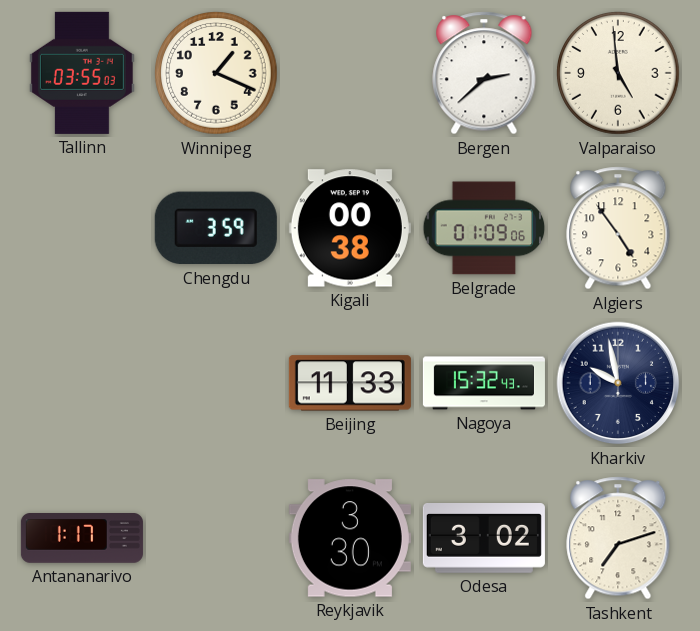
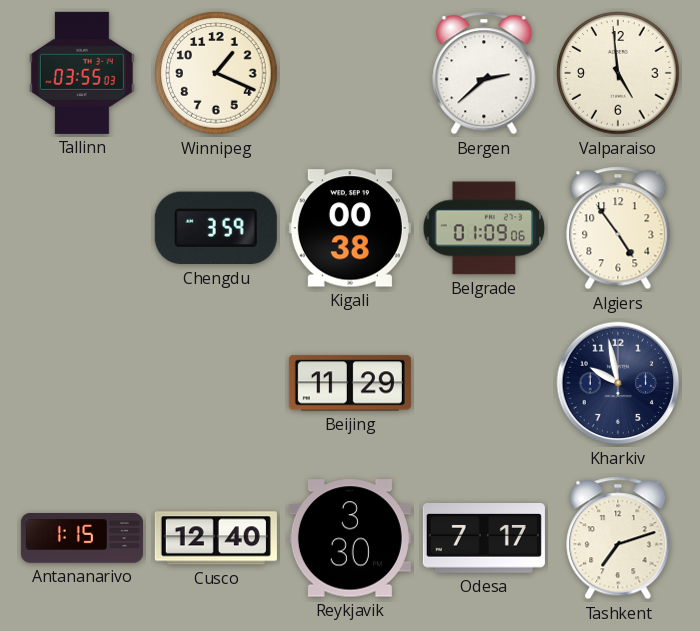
Beijing: 11:33 -> 11:29 (350, 383)
Nagoya: 15:32 -> none (484, 383)
Antananarivo: 1:17 -> 1:15 (82, 539)
Cusco: none -> 12:40 (216, 538)
Odesa: 3:02 -> 7:17 (484, 539)
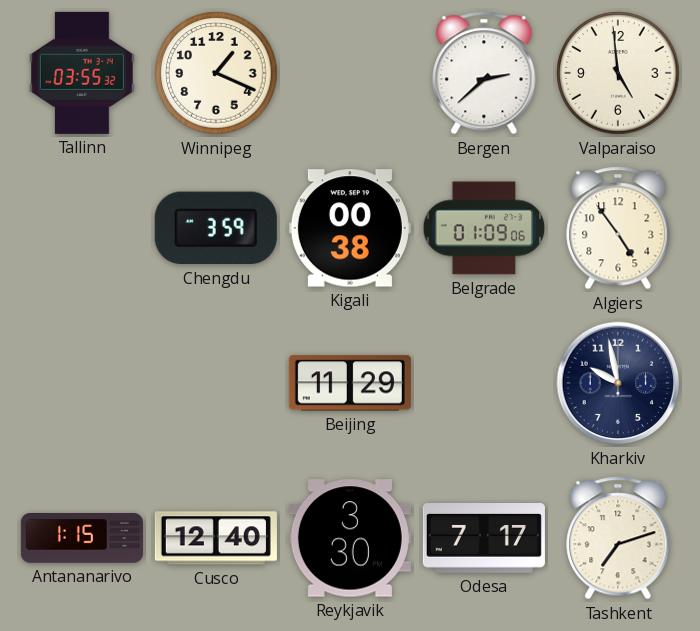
Tallinn: 03:55:03 -> 03:55:32 (82, 73)
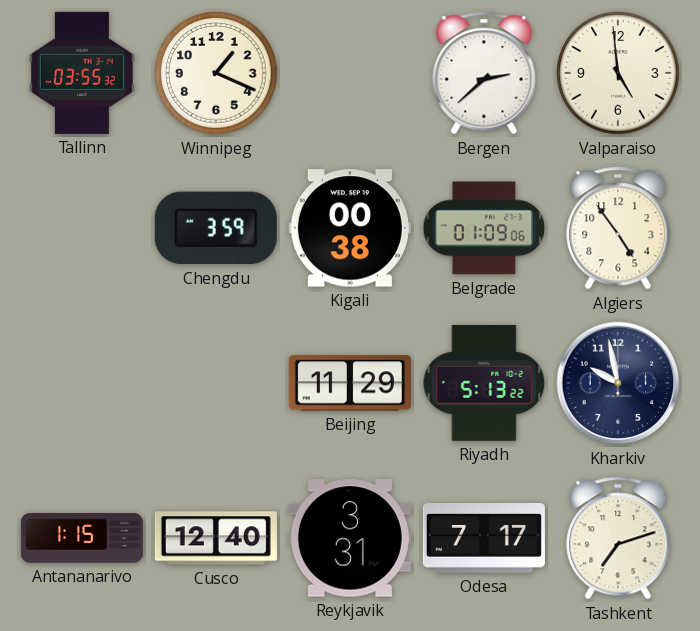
Riyadh: none -> 5:13 (484, 384)
Reykjavik: 3:30 -> 3:31 (350, 538)
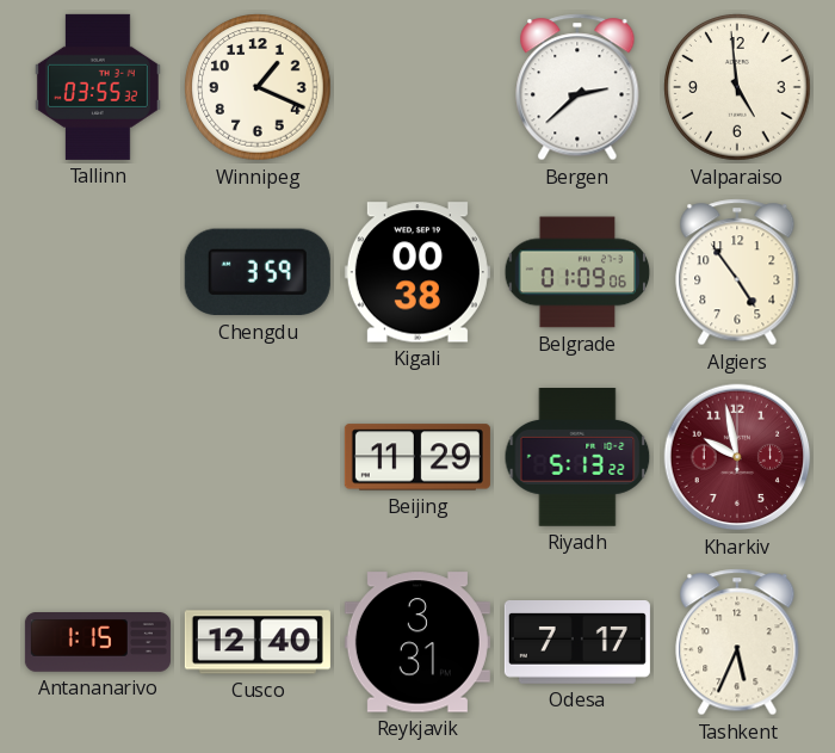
Kharkiv dial: navy -> burgundy (737, 457)
Tashkent: 7:12 -> 5:34 (737, 642)
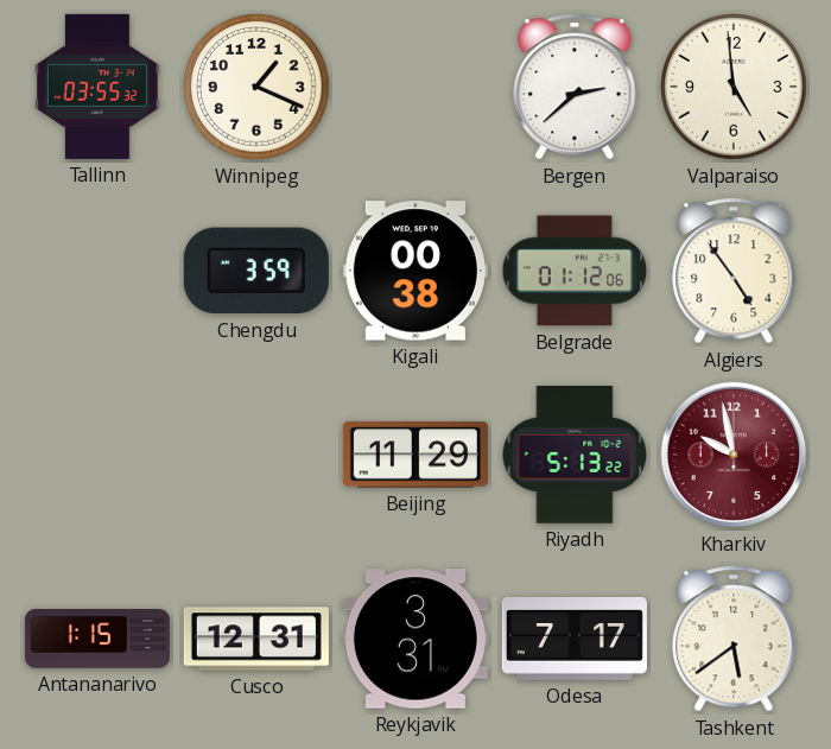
Belgrade: 01:09 -> 01:12 (575, 271)
Cusco: 12:40 -> 12:31 (256, 639)
Tashkent: 5:34 -> 5:39 (734, 639)
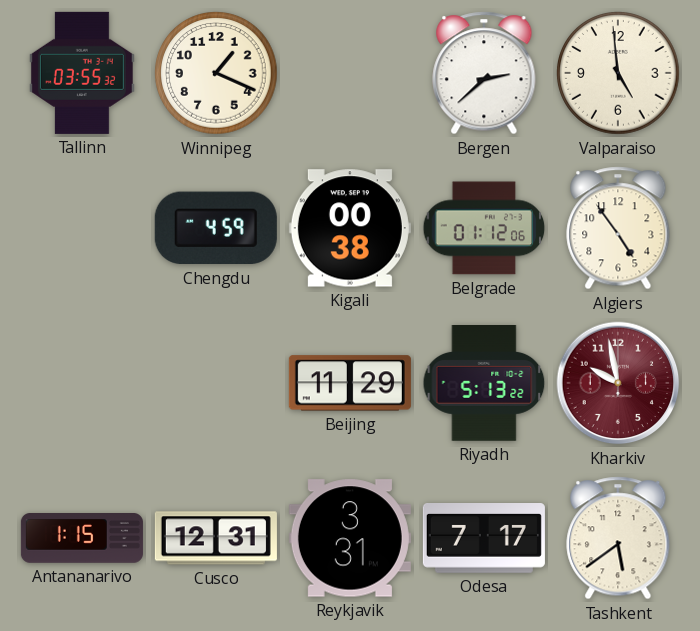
Chengdu: 3:59 -> 4:59 (216, 228)
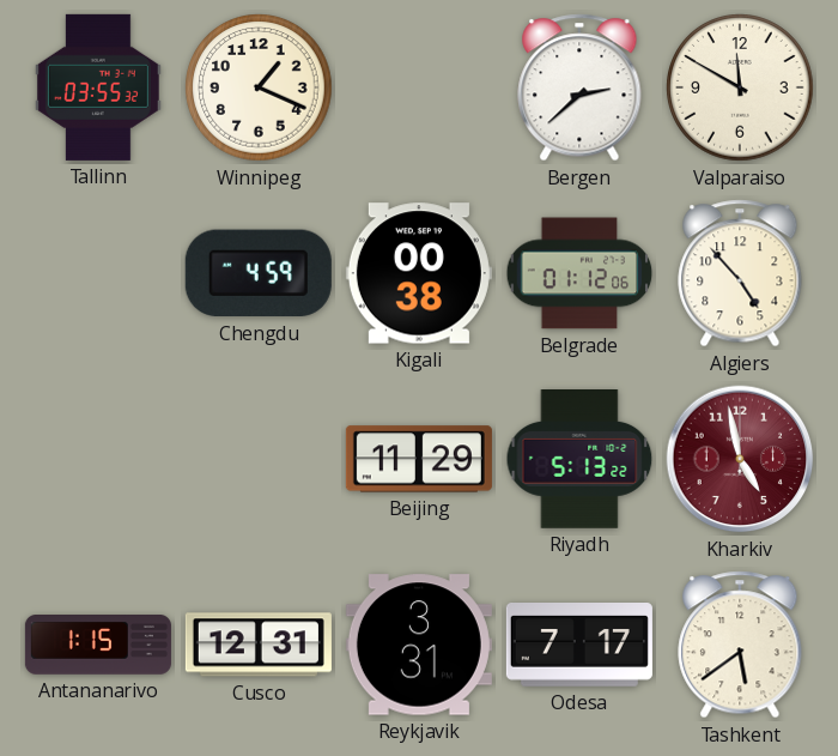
Valparaiso: 4:59 -> 11:50 (740, 87)
Algiers: 4:54 -> 4:53 (740, 273)
Kharkiv: 9:58 -> 4:58 (740, 459)
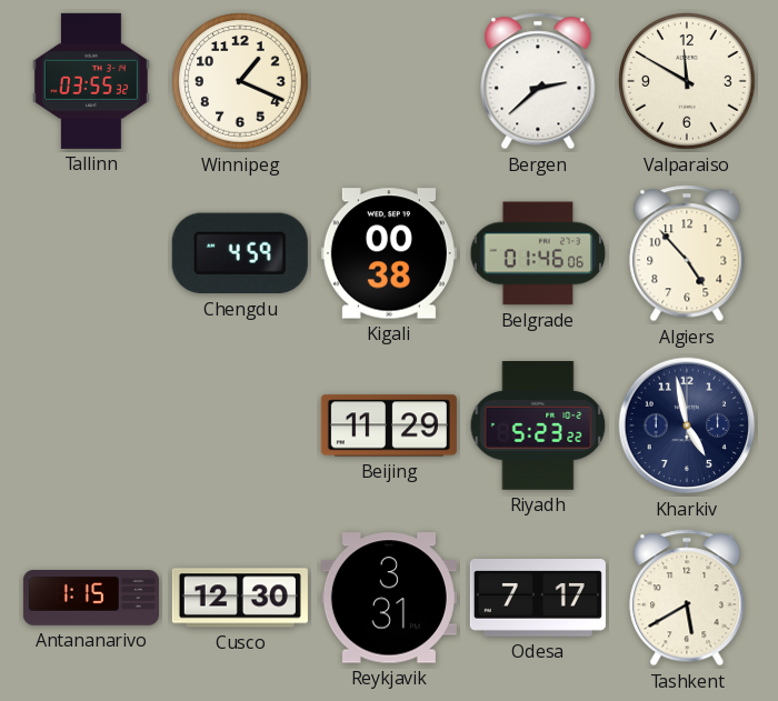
Belgrade: 01:12 -> 01:46 (538, 253)
Riyadh: 5:13 -> 5:23 (538, 427)
Kharkiv dial: burgundy -> navy (687, 425)
Cusco: 12:31 -> 12:30 (240, 598)
Tashkent: 5:39 -> 5:40 (687, 598)
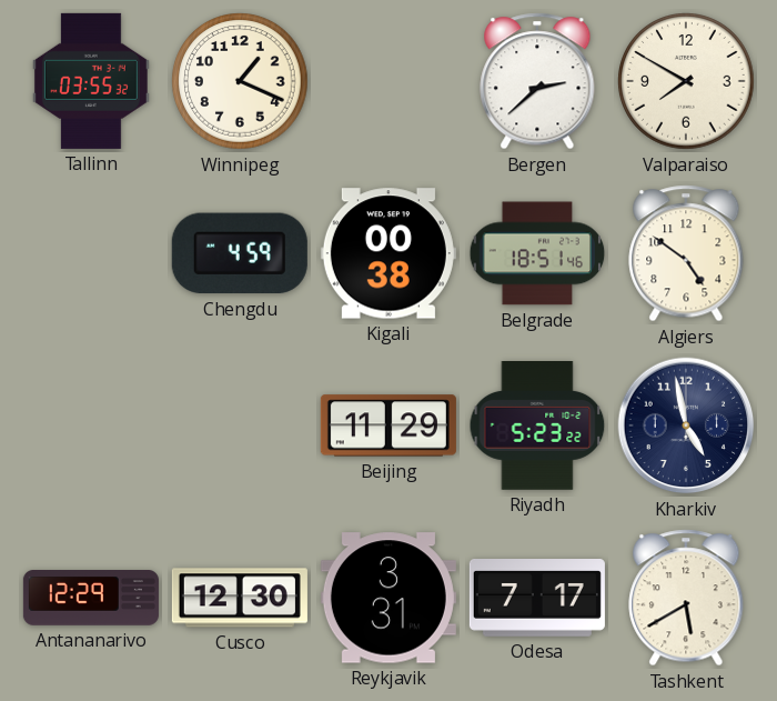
Valparaiso: 11:50 -> 7:50 (686, 81)
Belgrade: 01:46 -> 18:51 (537, 253)
Algiers: 4:53 -> 4:51 (686, 253)
Antananarivo: 1:15 -> 12:29 (91, 599)
